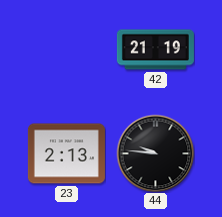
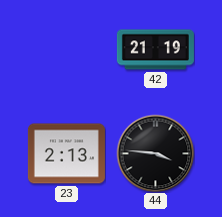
44: 9:46 -> 3:46 (155, 153)
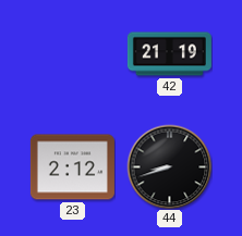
23: 2:13 -> 2:12 (72, 167)
44: 3:46 -> 8:42 (169, 166)
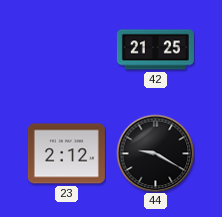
42: 21:19 -> 21:25 (155, 50)
44: 8:42 -> 9:20 (155, 153)
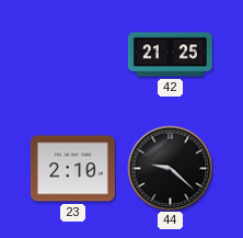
23: 2:12 -> 2:10 (72, 169)
44: 9:20 -> 9:22 (170, 168)
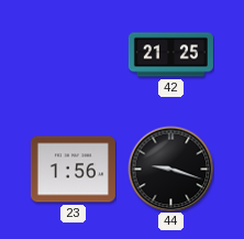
23: 2:10 -> 1:56 (73, 170)
44: 9:22 -> 9:18 (170, 169)
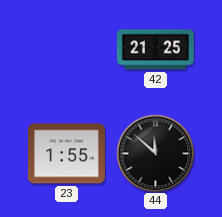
23: 1:56 -> 1:55 (66, 154)
44: 9:18 -> 11:52 (155, 153)
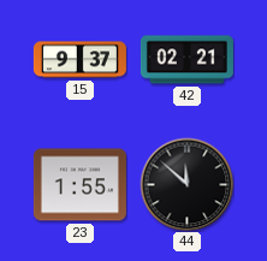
15: none -> 9:37 (79, 60)
42: 21:25 -> 02:21 (186, 60)
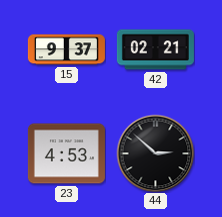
23: 1:55 -> 4:53 (66, 154)
44: 11:52 -> 2:52 (155, 153)
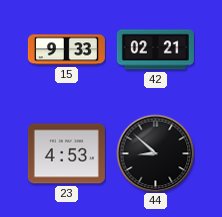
15: 9:37 -> 9:33 (66, 50)
44: 2:52 -> 8:52 (155, 153)
